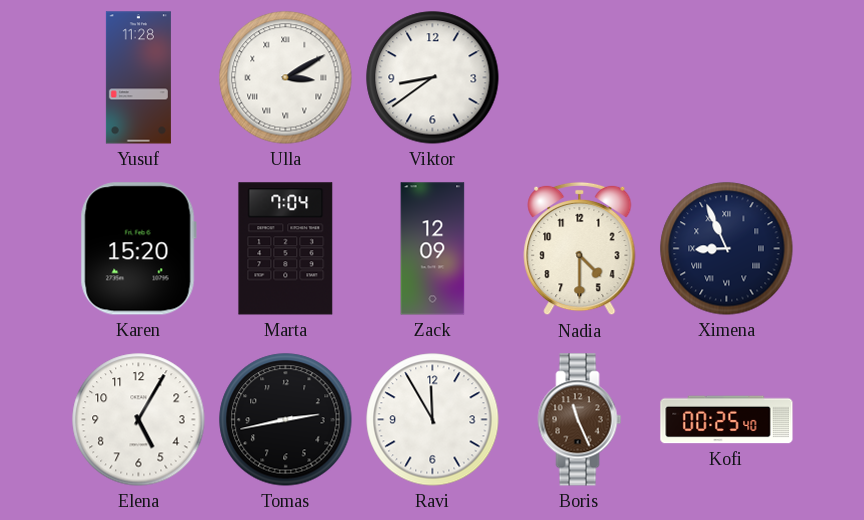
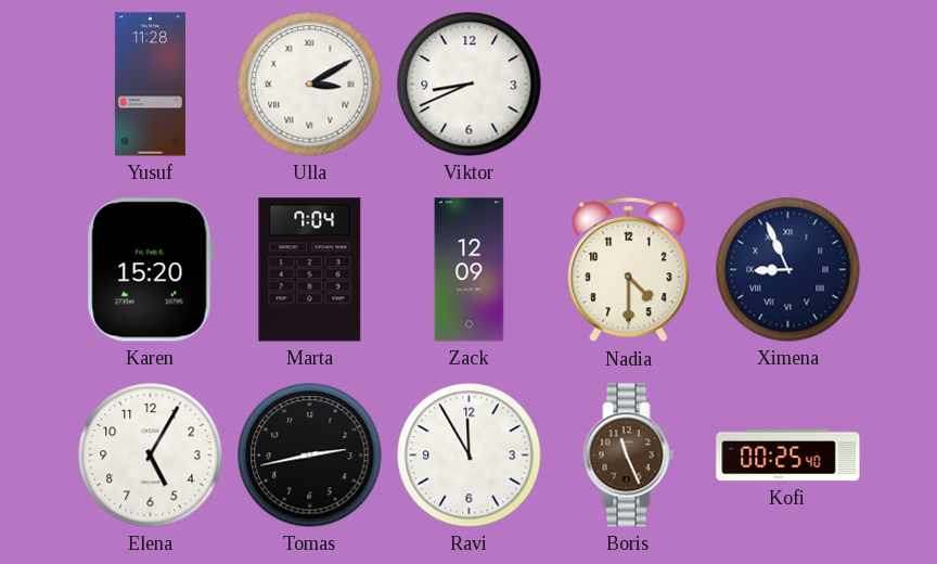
Viktor: 8:39 -> 8:41 (470, 85)
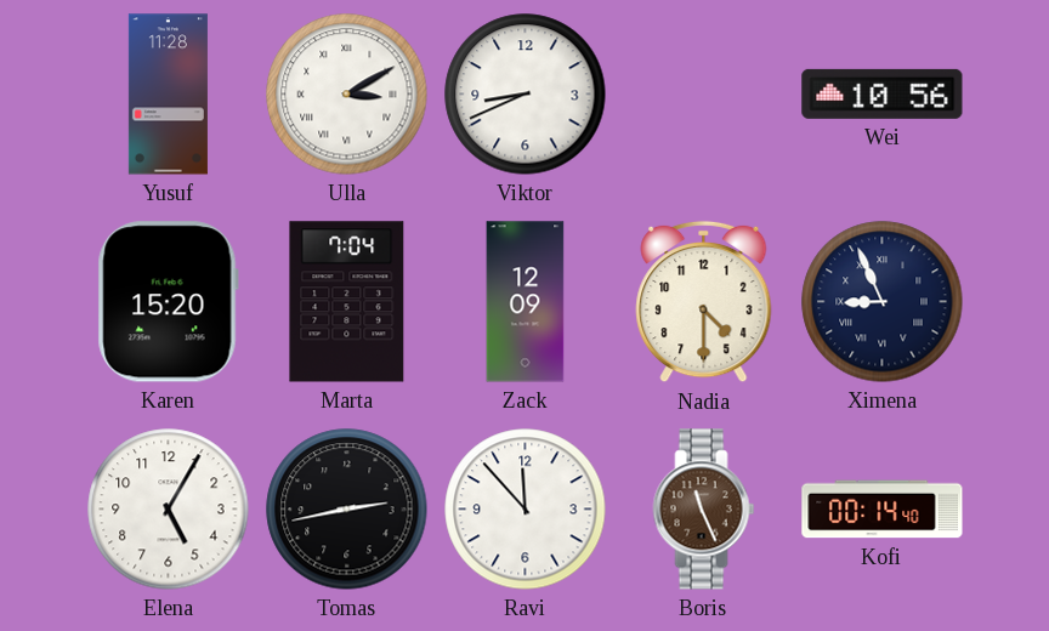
Wei: none -> 10:56 (883, 93)
Ravi: 11:55 -> 11:53 (526, 510)
Kofi: 00:25 -> 00:14 (883, 510)
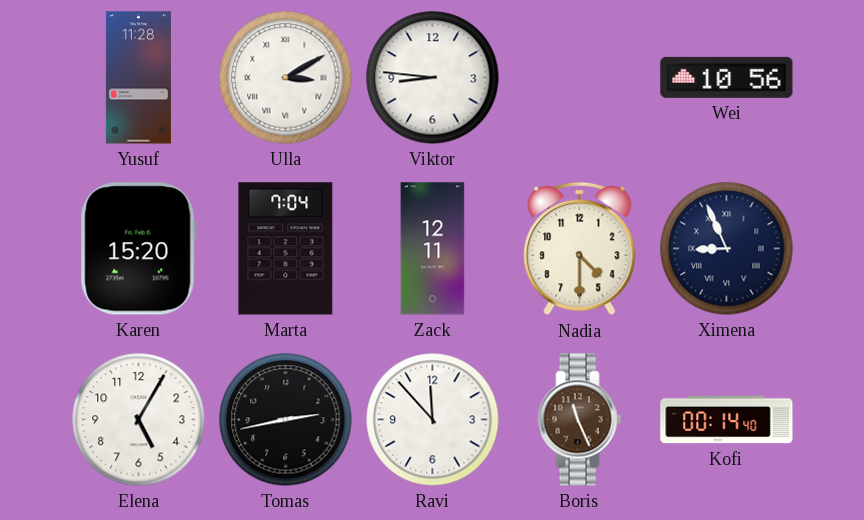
Viktor: 8:41 -> 8:46 (433, 78)
Zack: 12:09 -> 12:11 (433, 249)
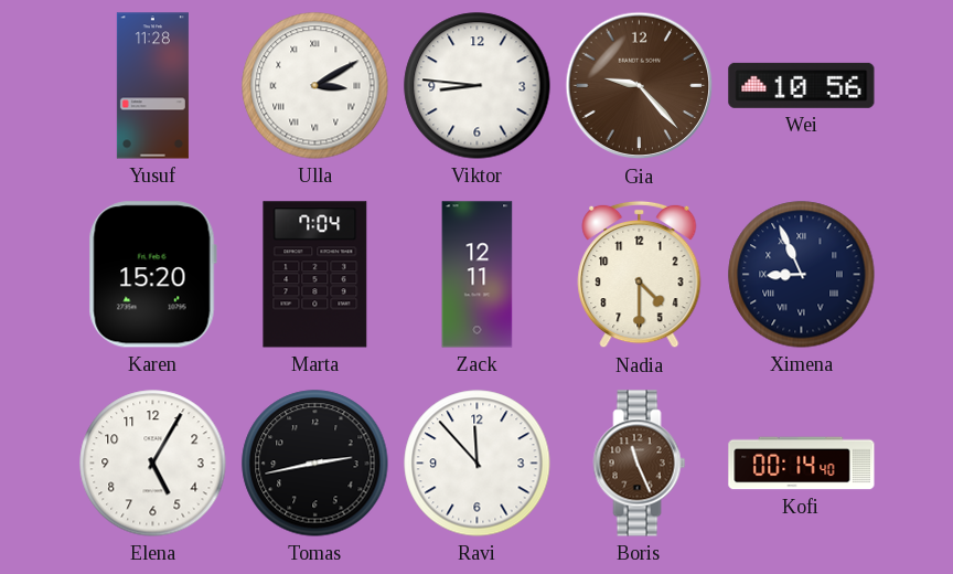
Gia: none -> 9:23 (640, 86)
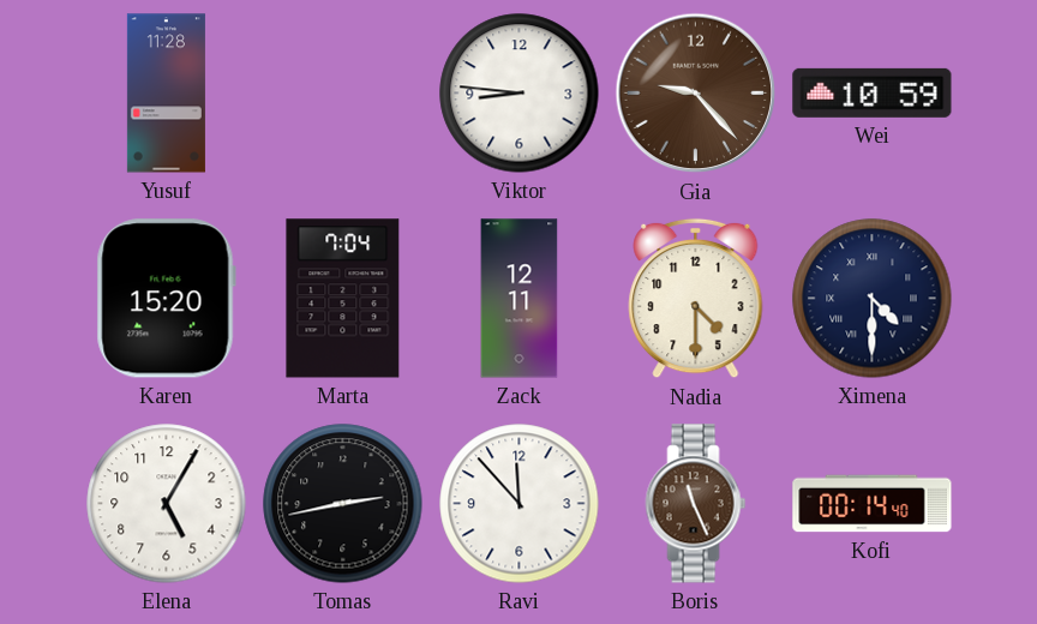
Ulla: 3:10 -> none (315, 86)
Wei: 10:56 -> 10:59 (873, 92)
Ximena: 8:56 -> 4:30 (873, 299)
